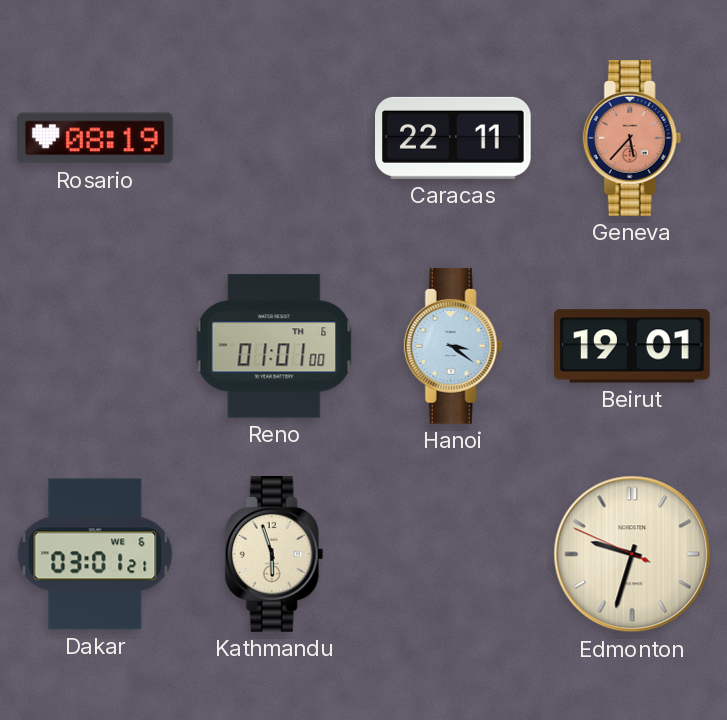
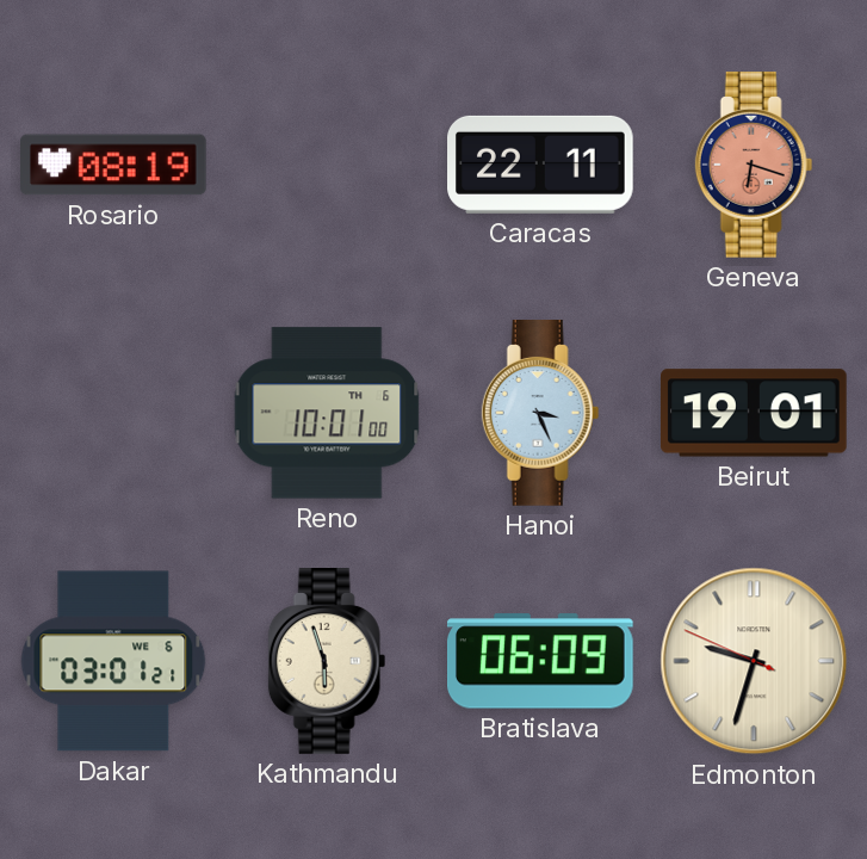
Geneva: 5:37 -> 6:18 (754, 166)
Reno: 01:01 -> 10:01 (327, 413)
Hanoi: 3:21 -> 3:26 (540, 414)
Bratislava: none -> 06:09 (541, 661)
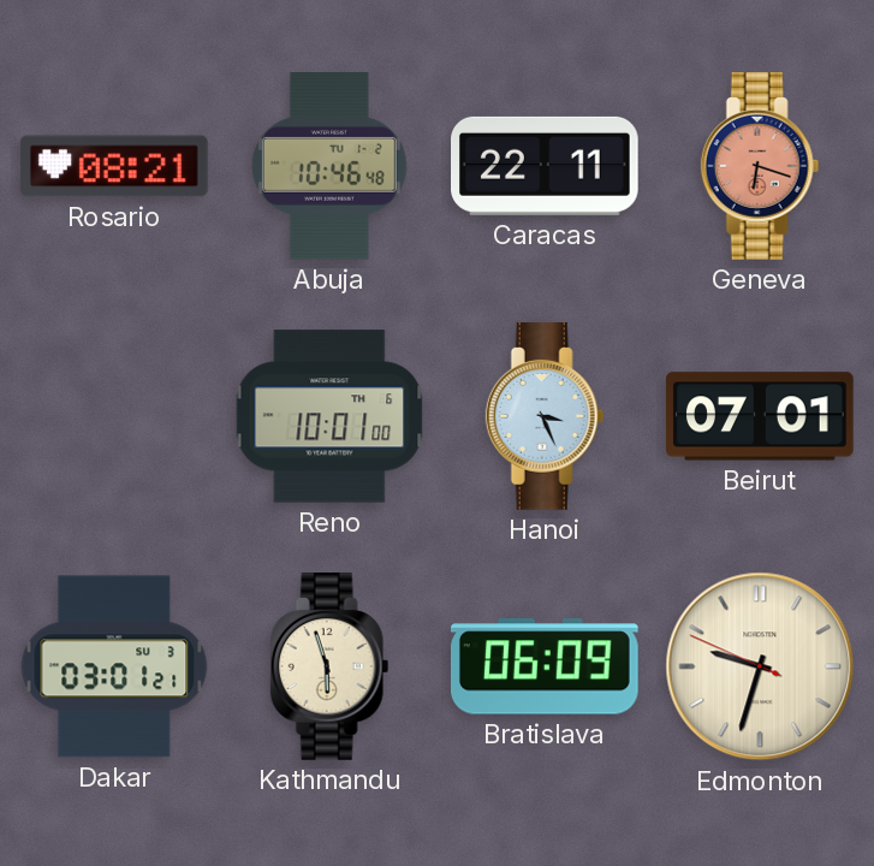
Rosario: 08:19 -> 08:21 (115, 166)
Abuja: none -> 10:46 (329, 167)
Beirut: 19:01 -> 07:01 (761, 416)
Dakar date: WE 6 -> SU 3 (114, 666)
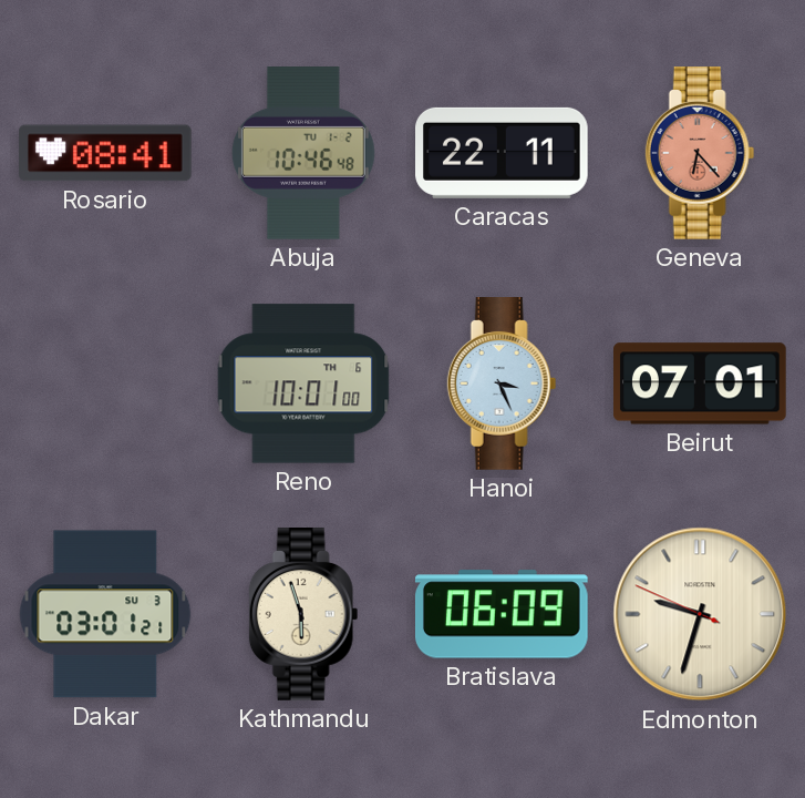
Rosario: 08:21 -> 08:41 (106, 153)
Geneva: 6:18 -> 6:23 (700, 154)
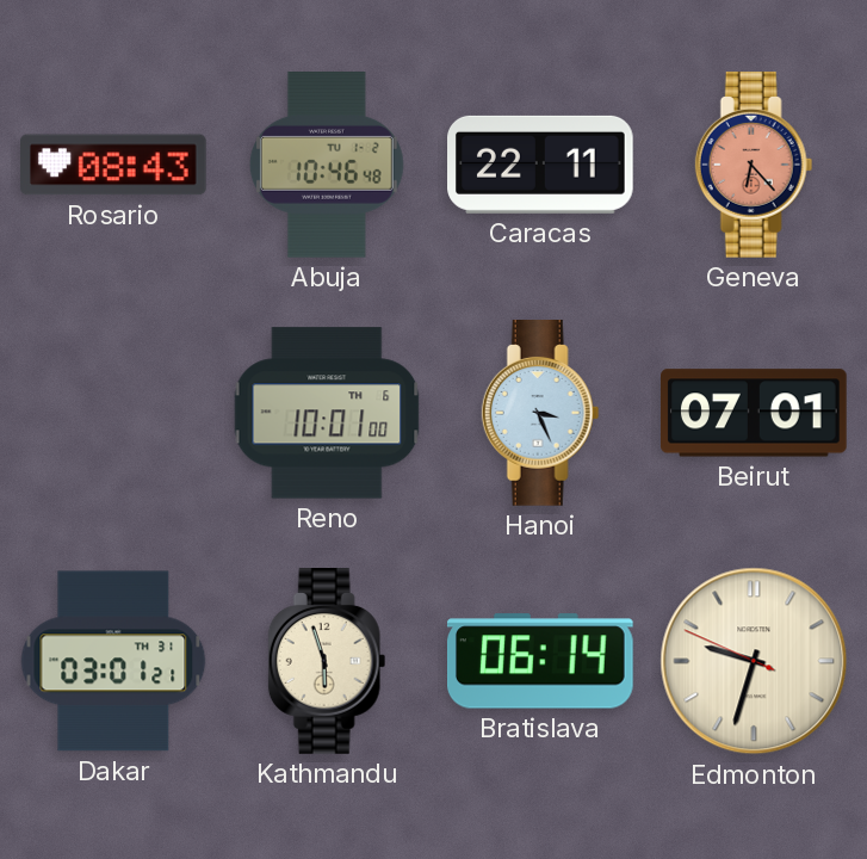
Rosario: 08:41 -> 08:43 (114, 165)
Dakar date: SU 3 -> TH 31 (113, 661)
Bratislava: 06:09 -> 06:14 (541, 661)
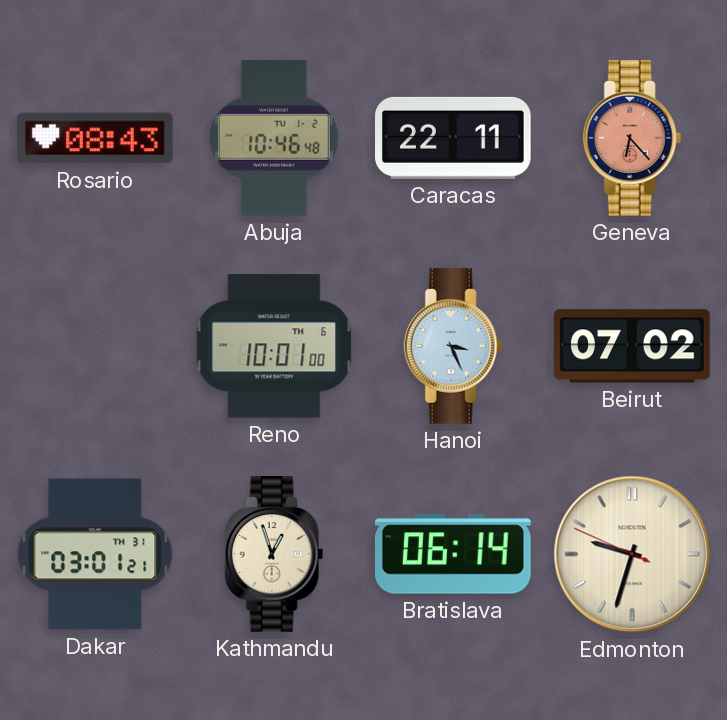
Beirut: 07:01 -> 07:02 (633, 346)
Kathmandu: 5:57 -> 12:57 (274, 555)
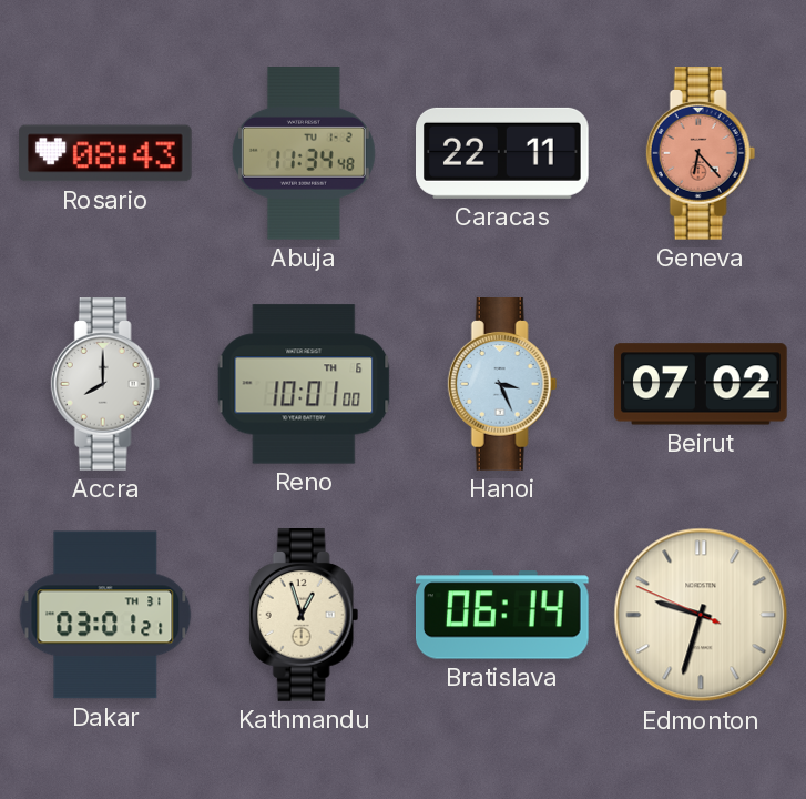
Abuja: 10:46 -> 11:34 (304, 154)
Accra: none -> 8:00 (105, 385)
